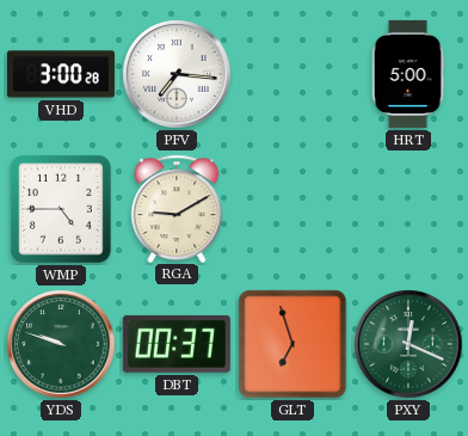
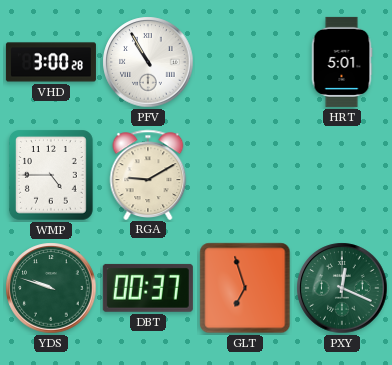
PFV: 7:16 -> 10:55 (148, 62)
HRT: 5:00 -> 5:01 (342, 62)
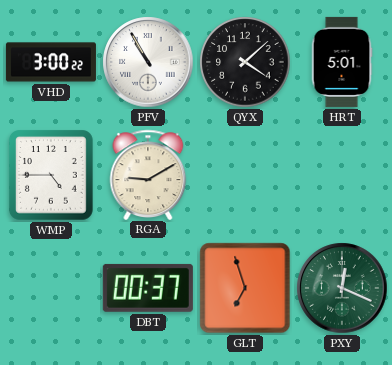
VHD: 3:00:28 -> 3:00:22 (51, 62)
QYX: none -> 4:08 (245, 62)
YDS: 9:48 -> none (51, 288)
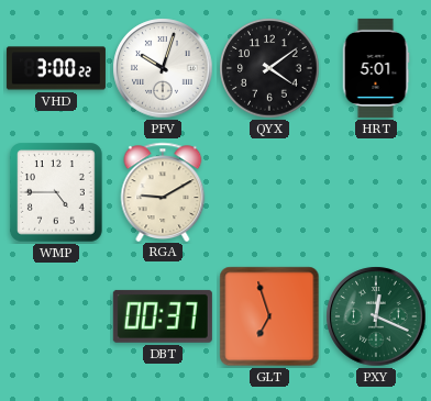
PFV: 10:55 -> 10:03 (163, 68)
QYX: 4:08 -> 4:09 (269, 68)
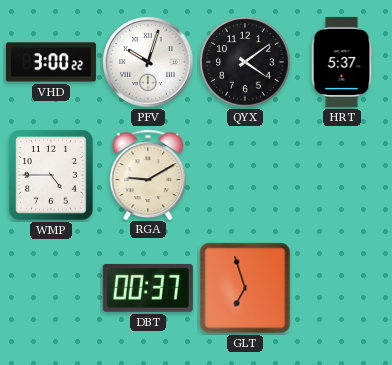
HRT: 5:01 -> 5:37 (342, 62)
PXY: 12:19 -> none (376, 316)
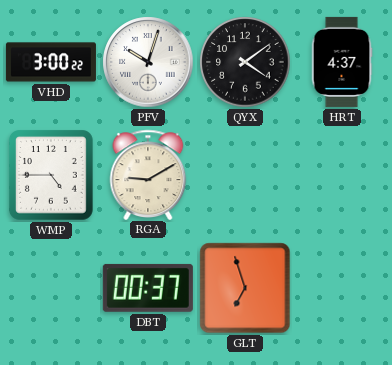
HRT: 5:37 -> 4:37 (342, 62)
